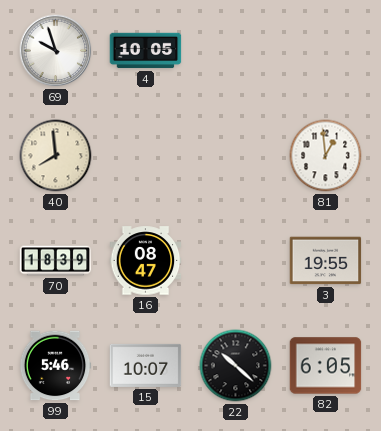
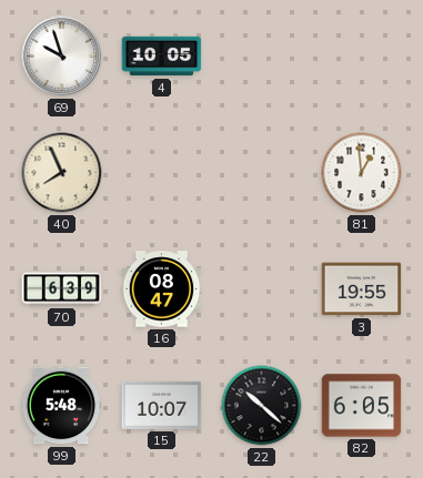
40: 7:59 -> 7:56 (62, 173)
70: 18:39 -> 6:39 (62, 289)
99: 5:46 -> 5:48 (61, 406)
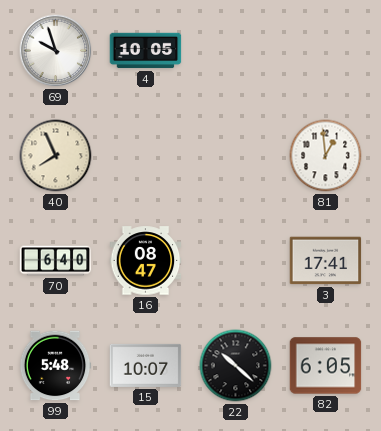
70: 6:39 -> 6:40 (56, 261)
3: 19:55 -> 17:41 (326, 261)
